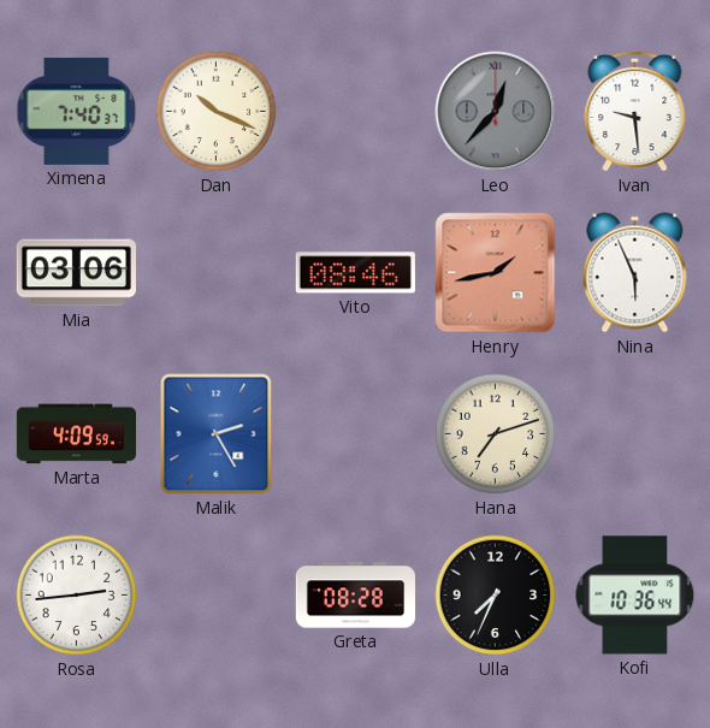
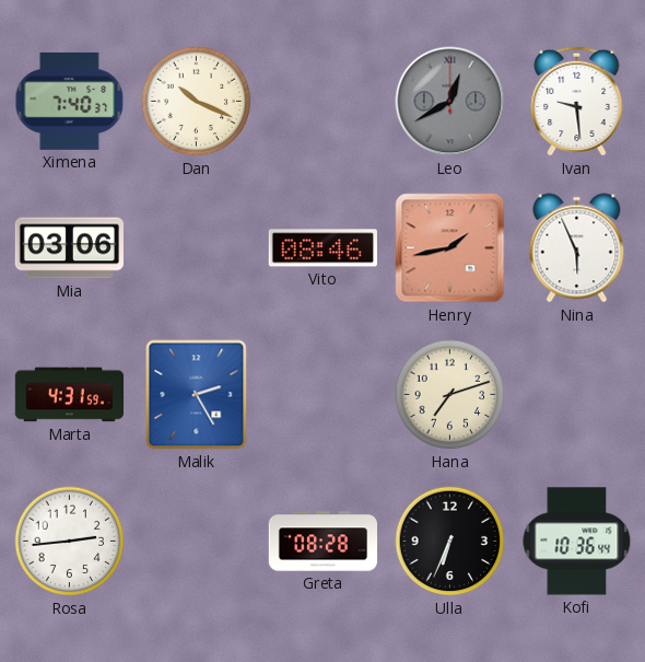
Leo: 12:37 -> 12:40 (450, 102)
Marta: 4:09 -> 4:31 (69, 395)
Ulla: 7:34 -> 6:34 (450, 542)
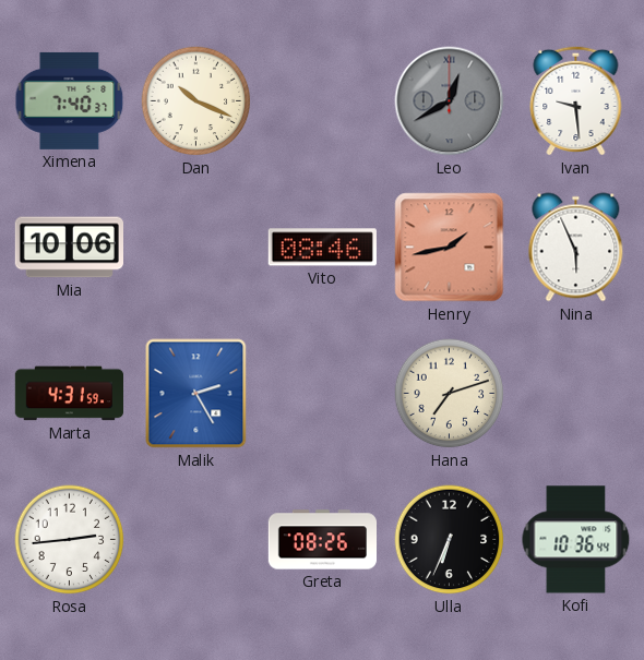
Mia: 03:06 -> 10:06 (69, 248)
Greta: 08:28 -> 08:26 (323, 540)
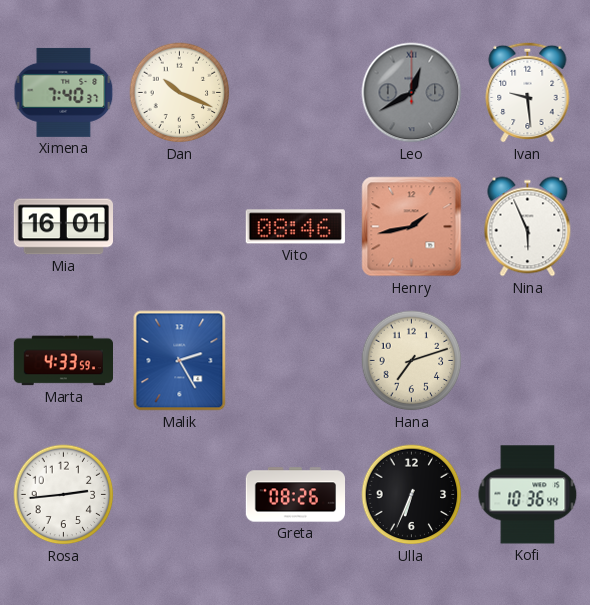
Mia: 10:06 -> 16:01 (63, 227)
Marta: 4:31 -> 4:33 (63, 361)
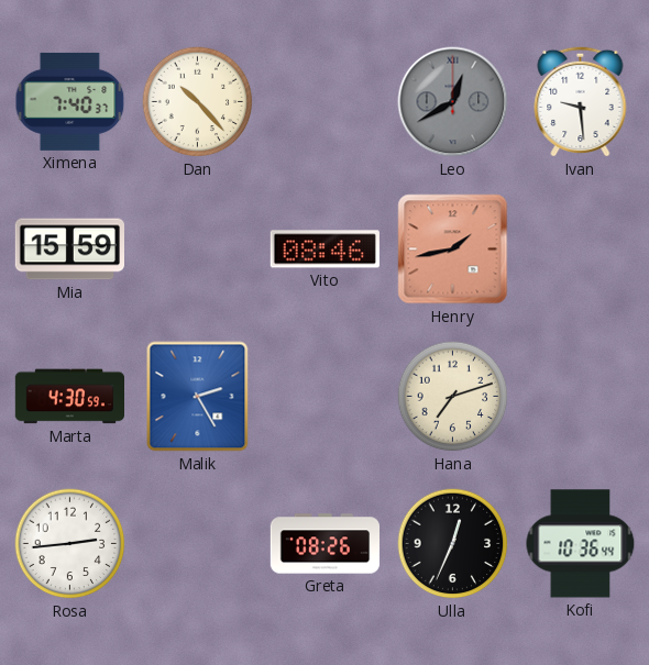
Dan: 10:19 -> 10:23 (198, 102)
Mia: 16:01 -> 15:59 (69, 250)
Nina: 5:56 -> none (528, 227)
Marta: 4:33 -> 4:30 (69, 397)
Ulla: 6:34 -> 12:34 (453, 544)
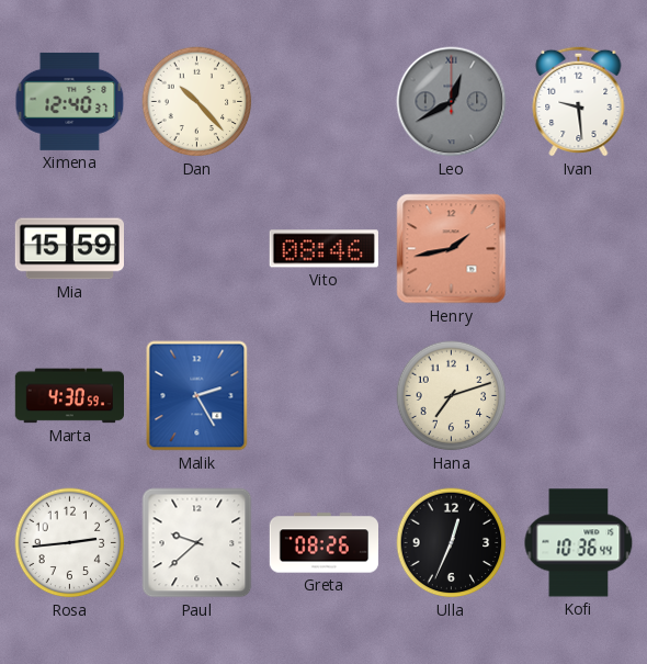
Ximena: 7:40 -> 12:40 (70, 101)
Paul: none -> 9:38 (197, 543)
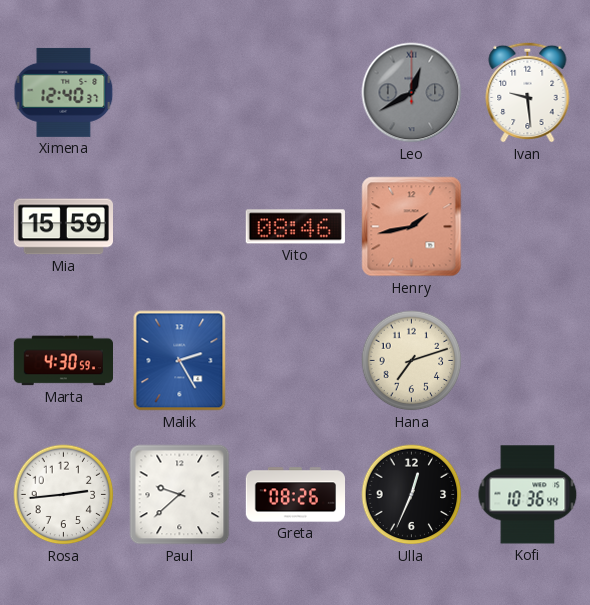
Dan: 10:23 -> none (197, 102)
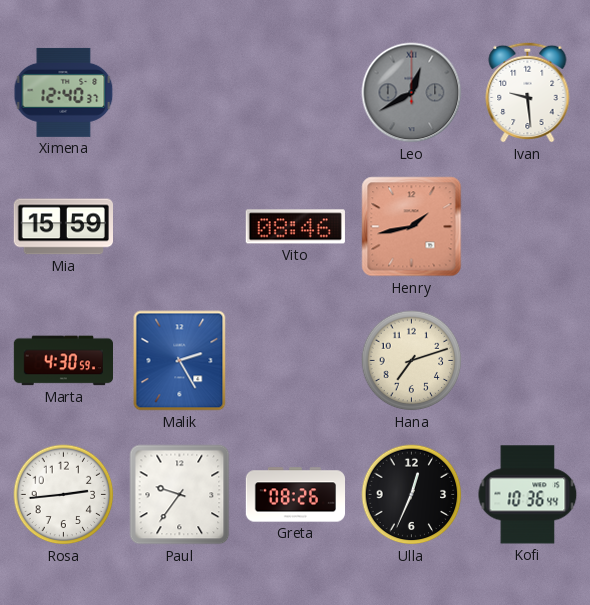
Paul: 9:38 -> 9:36 (180, 495)
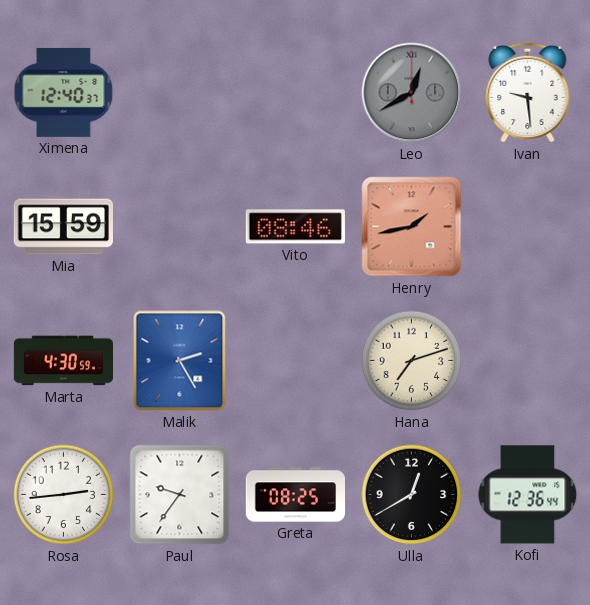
Greta: 08:26 -> 08:25 (296, 495)
Ulla: 12:34 -> 12:40 (412, 495)
Kofi: 10:36 -> 12:36 (528, 495)
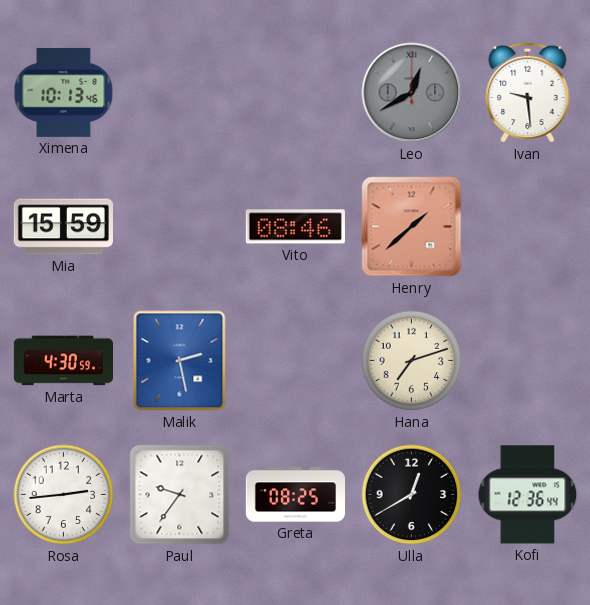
Ximena: 12:40 -> 10:13 (64, 92)
Henry: 1:43 -> 1:38 (412, 227)
Malik: 2:25 -> 2:28 (180, 361)
